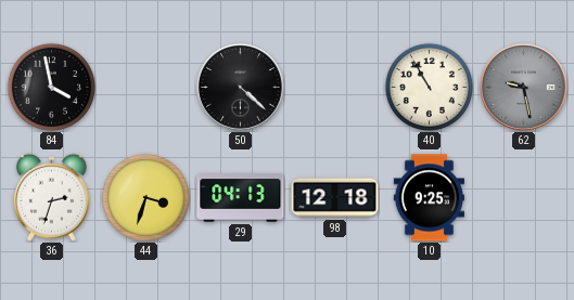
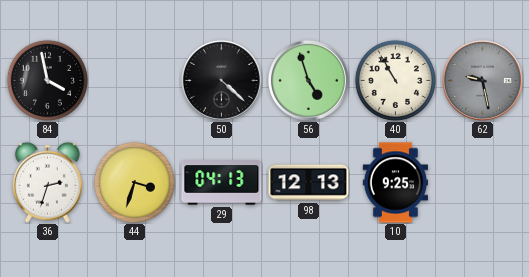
56: none -> 4:57 (308, 80)
98: 12:18 -> 12:13 (309, 183)
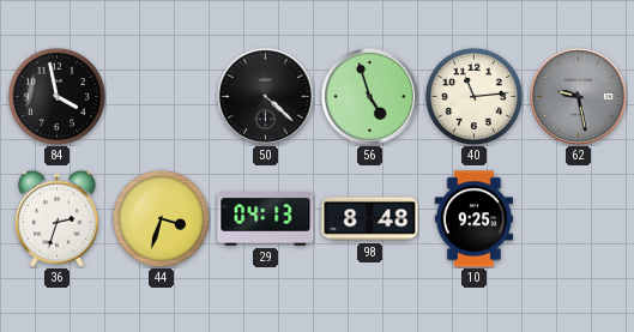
40: 10:55 -> 11:14 (473, 96)
98: 12:13 -> 8:48 (370, 219)
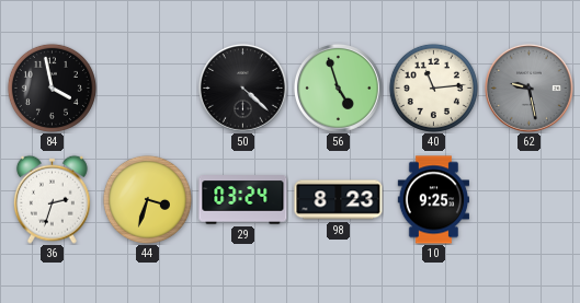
29: 04:13 -> 03:24 (243, 200)
98: 8:48 -> 8:23 (339, 200)
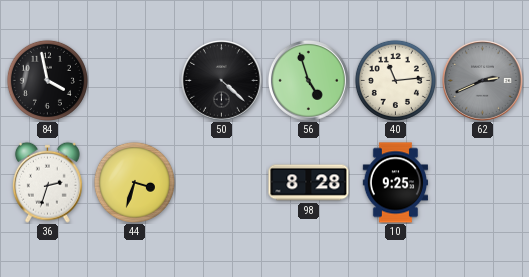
62: 9:28 -> 2:41 (482, 80)
29: 03:24 -> none (243, 200)
98: 8:23 -> 8:28 (309, 183)
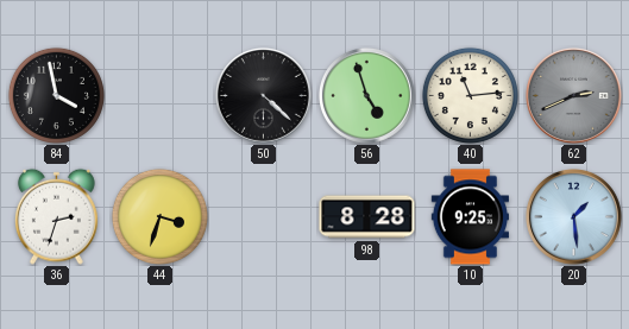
20: none -> 1:29 (573, 216)
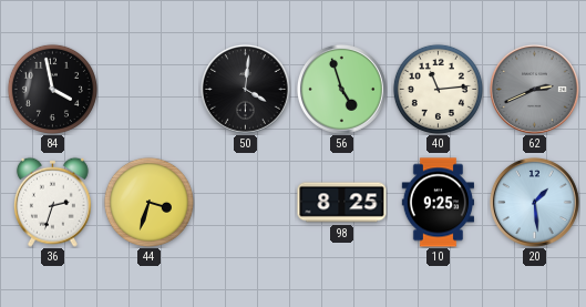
50: 4:22 -> 4:01 (245, 89)
98: 8:28 -> 8:25 (342, 203)
